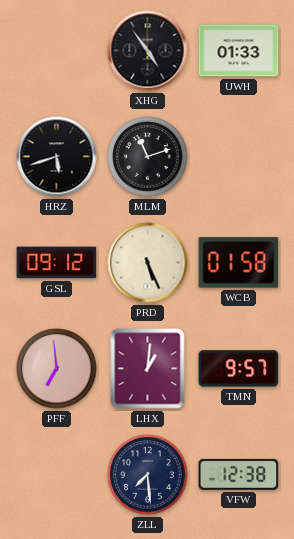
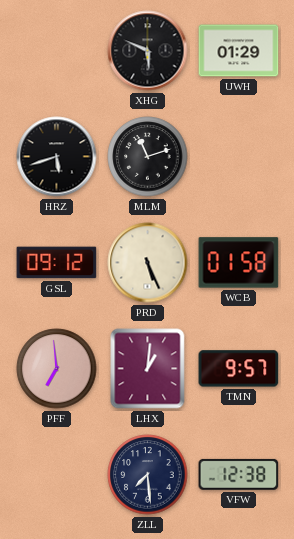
XHG: 4:54 -> 5:49 (148, 51)
UWH: 01:33 -> 01:29 (239, 51)
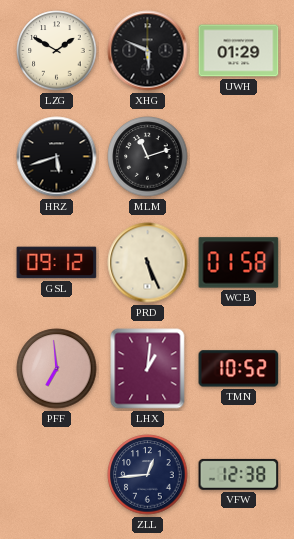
LZG: none -> 1:50 (57, 51)
TMN: 9:57 -> 10:52 (239, 369)
ZLL: 7:29 -> 12:44 (148, 475)
